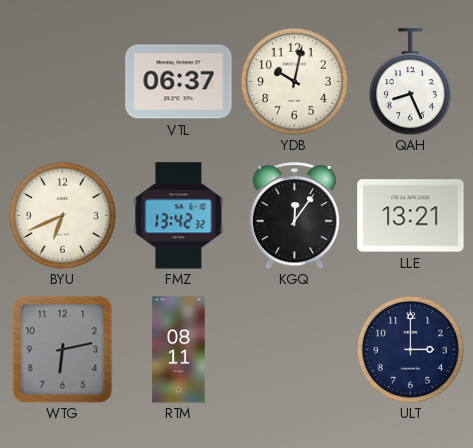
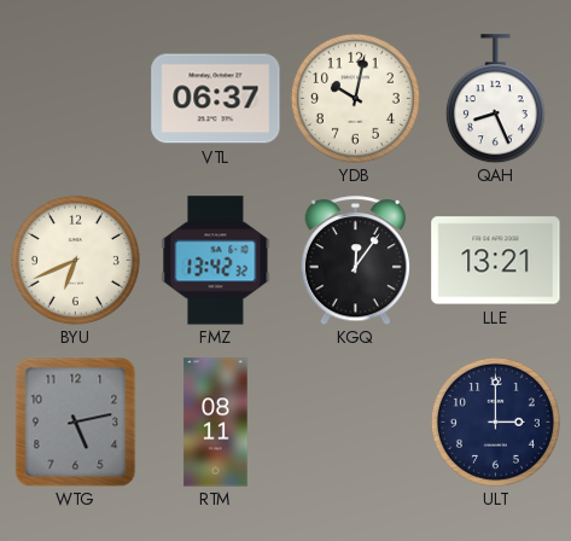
WTG: 6:13 -> 5:13 (76, 421)
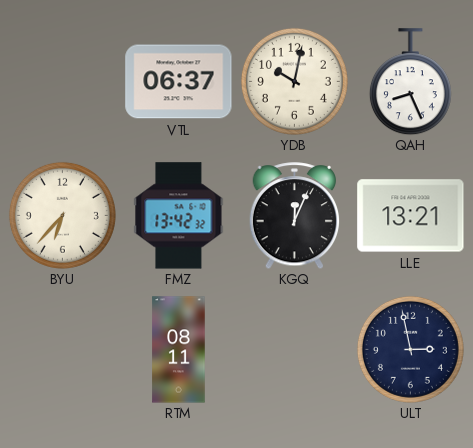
BYU: 6:41 -> 6:37 (62, 215)
KGQ: 12:06 -> 12:04 (295, 216)
WTG: 5:13 -> none (76, 421)
ULT: 3:00 -> 2:58 (410, 349)
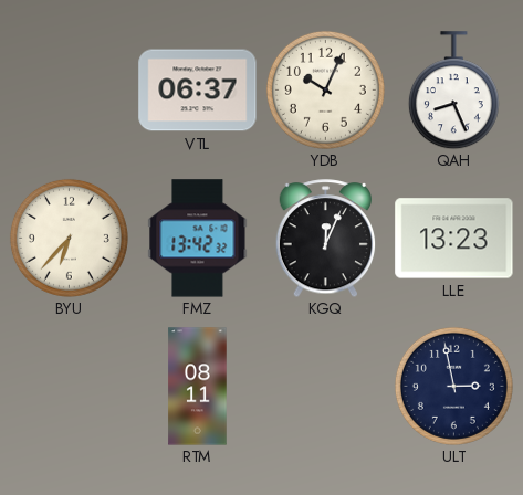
YDB: 10:02 -> 10:04 (325, 89)
LLE: 13:21 -> 13:23 (454, 239)
